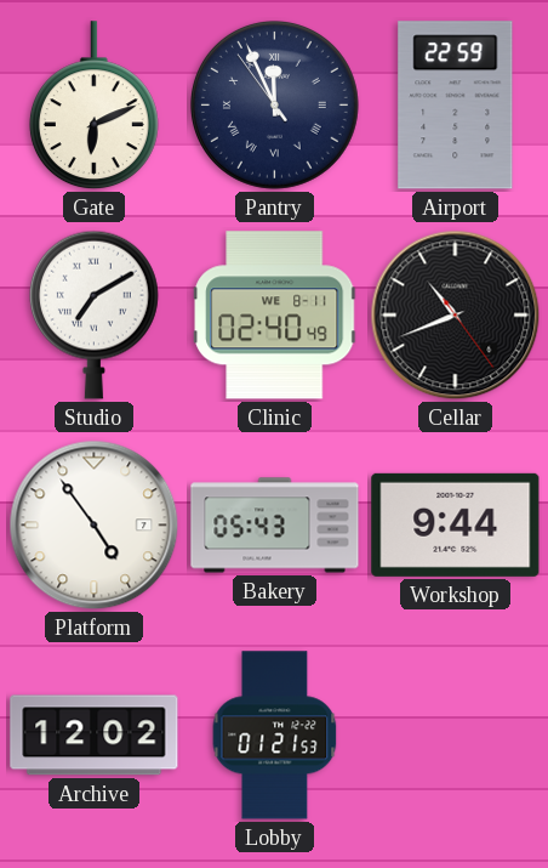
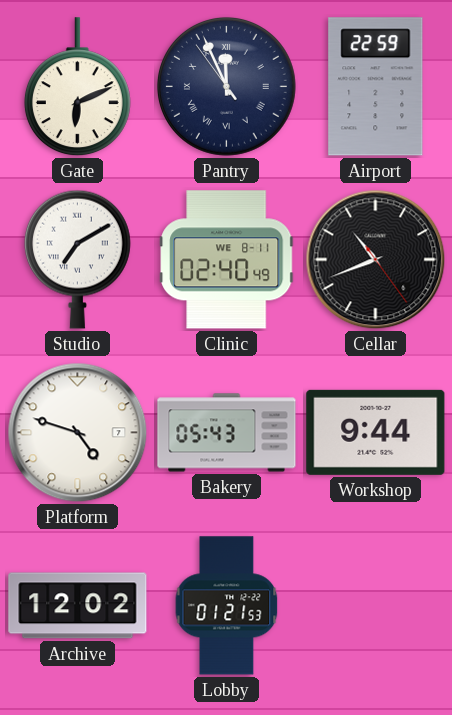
Platform: 4:54 -> 4:48 (78, 433)
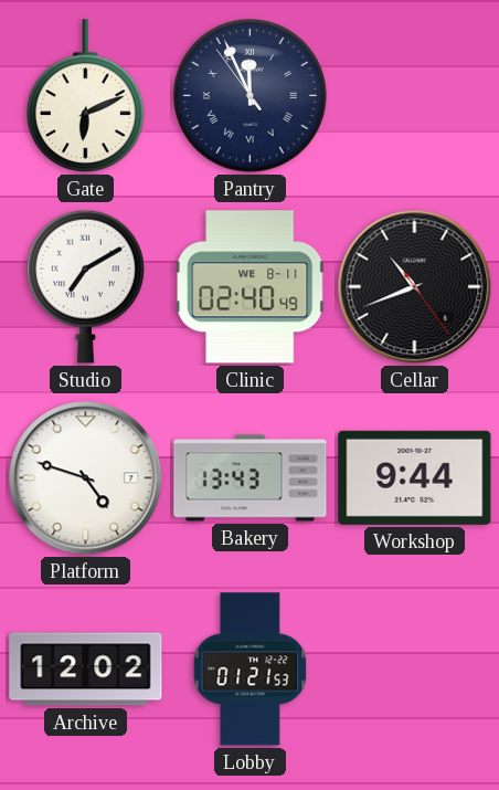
Airport: 22:59 -> none (376, 87)
Bakery: 05:43 -> 13:43 (251, 478)
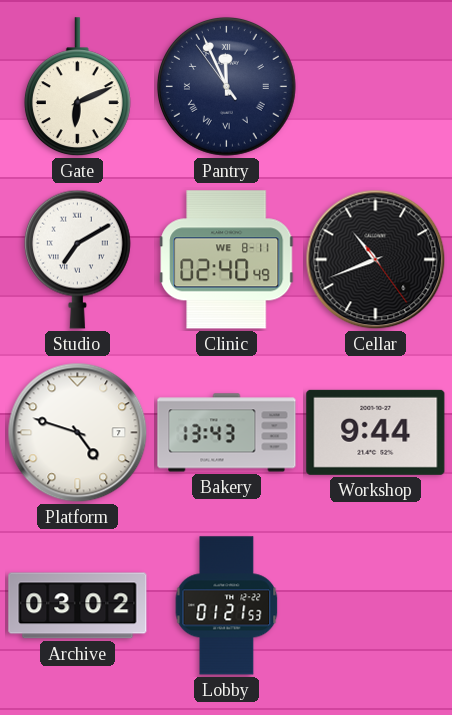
Archive: 12:02 -> 03:02 (78, 606)
